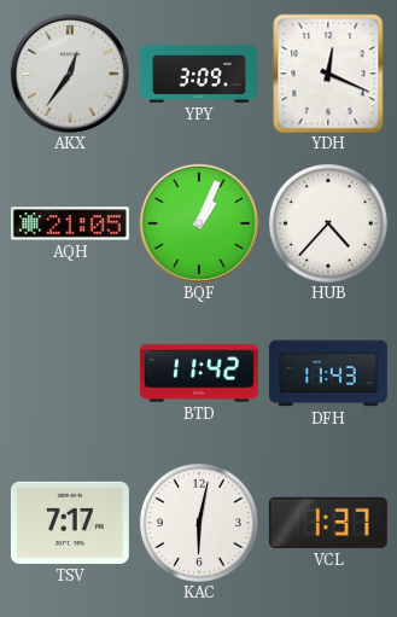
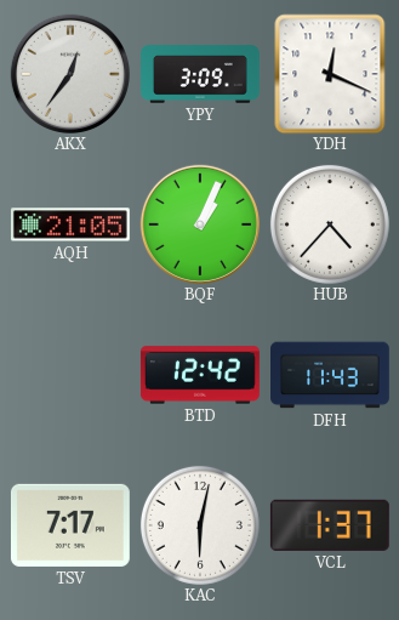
BTD: 11:42 -> 12:42 (200, 375)
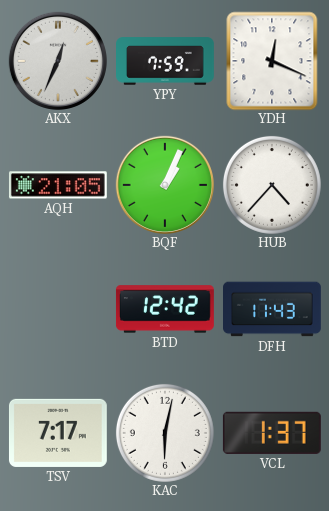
AKX: 12:36 -> 12:34 (58, 61)
YPY: 3:09 -> 7:59 (166, 61)
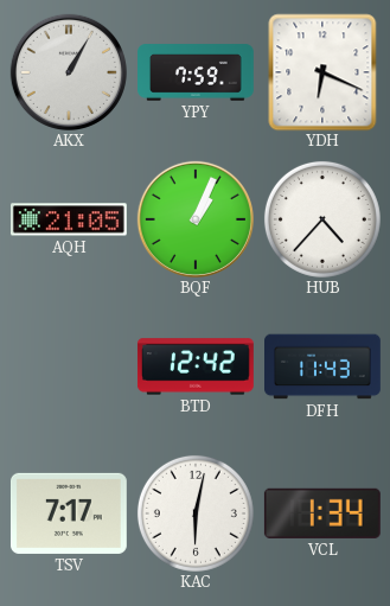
AKX: 12:34 -> 1:05 (69, 72)
YDH: 12:19 -> 6:19 (322, 72)
VCL: 1:37 -> 1:34 (322, 513)
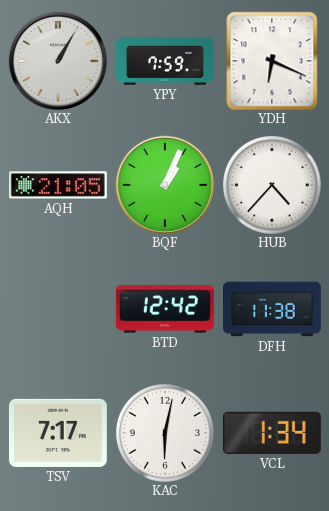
DFH: 11:43 -> 11:38 (273, 309)
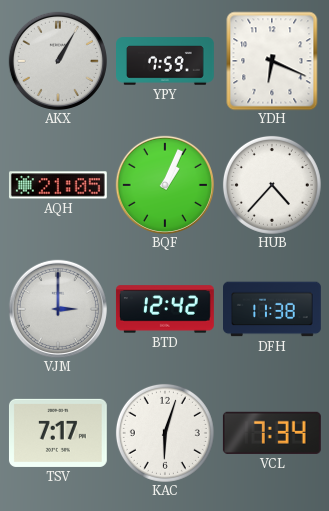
VJM: none -> 3:00 (58, 309)
KAC: 6:02 -> 6:03 (165, 433)
VCL: 1:34 -> 7:34 (272, 433)
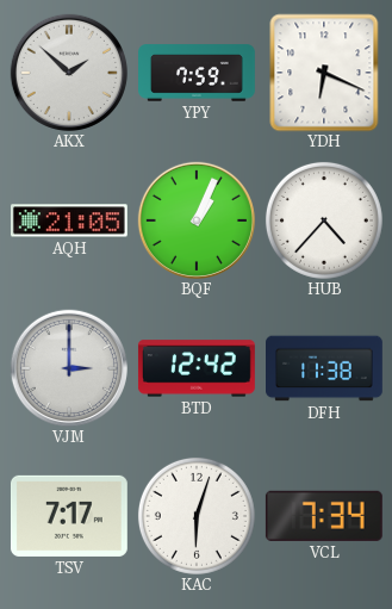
AKX: 1:05 -> 1:52 (69, 73)
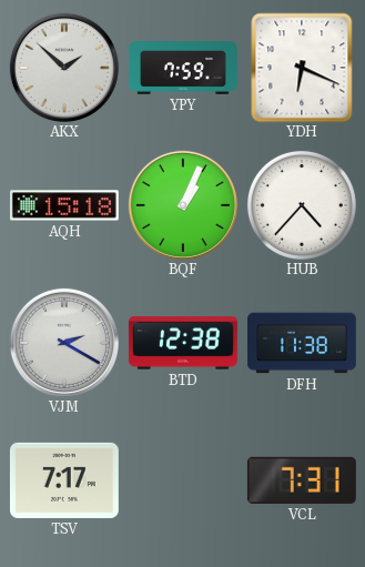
AQH: 21:05 -> 15:18 (64, 205)
VJM: 3:00 -> 2:20 (64, 343)
BTD: 12:42 -> 12:38 (183, 343)
KAC: 6:03 -> none (197, 516)
VCL: 7:34 -> 7:31 (302, 480)
